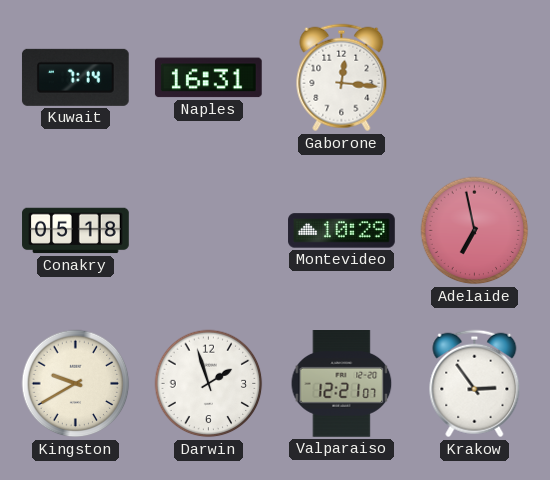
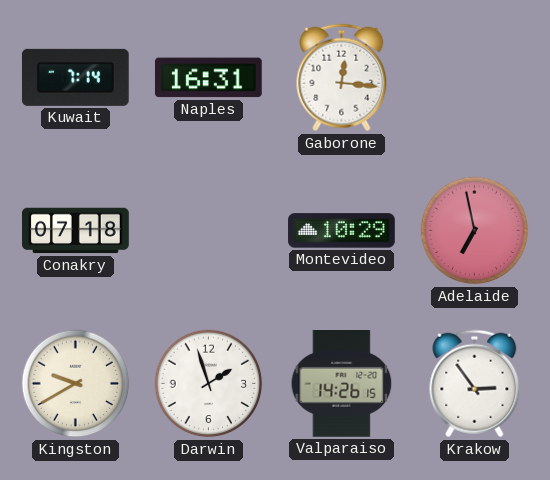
Conakry: 05:18 -> 07:18 (76, 231)
Valparaiso: 12:21 -> 14:26 (342, 384)
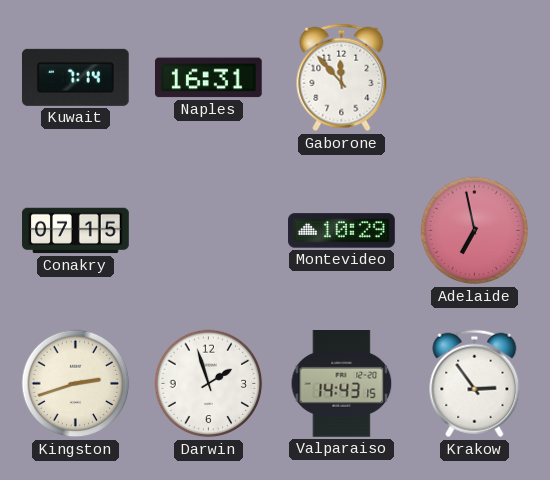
Gaborone: 12:16 -> 11:53 (342, 78)
Conakry: 07:18 -> 07:15 (76, 231)
Kingston: 9:40 -> 2:42 (76, 384)
Valparaiso: 14:26 -> 14:43 (342, 384)
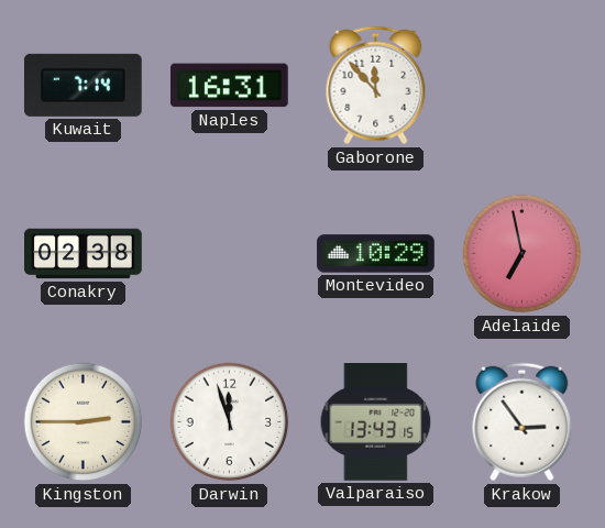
Conakry: 07:15 -> 02:38 (84, 254)
Kingston: 2:42 -> 2:45 (84, 422)
Darwin: 1:57 -> 11:57 (230, 422)
Valparaiso: 14:43 -> 13:43 (376, 422)
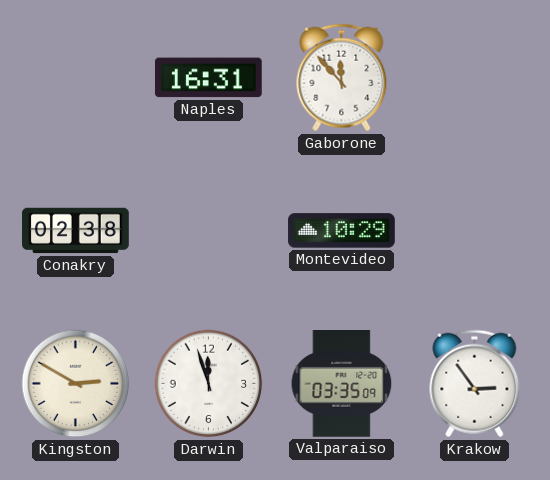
Kuwait: 7:14 -> none (82, 85)
Adelaide: 6:58 -> none (522, 254)
Kingston: 2:45 -> 2:50 (76, 384)
Valparaiso: 13:43 -> 03:35 (342, 384)
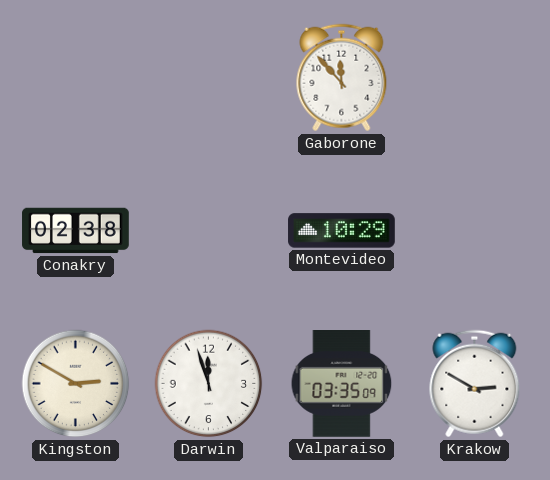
Naples: 16:31 -> none (208, 78)
Krakow: 2:54 -> 2:50 (475, 384)
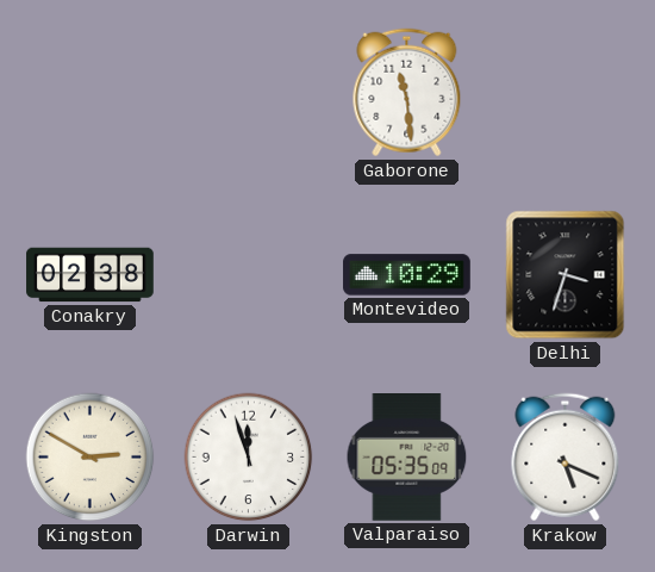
Gaborone: 11:53 -> 11:29 (407, 93)
Delhi: none -> 3:33 (566, 275)
Valparaiso: 03:35 -> 05:35 (407, 458)
Krakow: 2:50 -> 5:19 (566, 458)
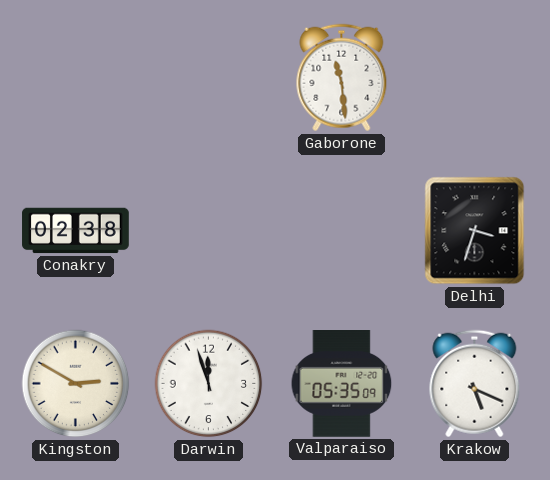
Montevideo: 10:29 -> none (407, 275)
